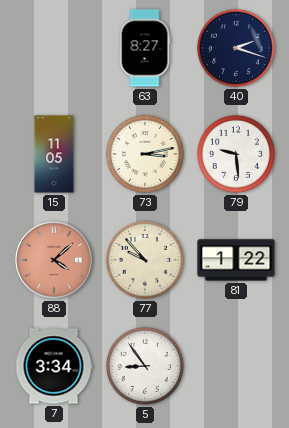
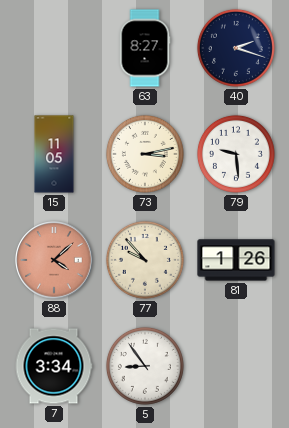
81: 1:22 -> 1:26 (236, 260)
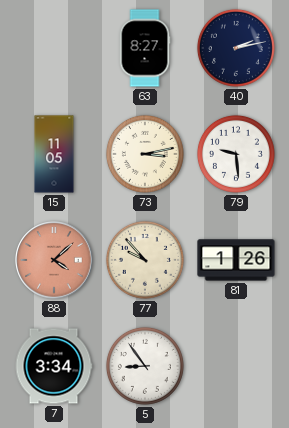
40: 2:18 -> 2:13 (236, 48)
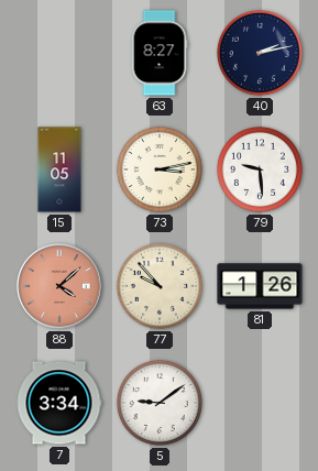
5: 8:54 -> 9:09 (160, 403)
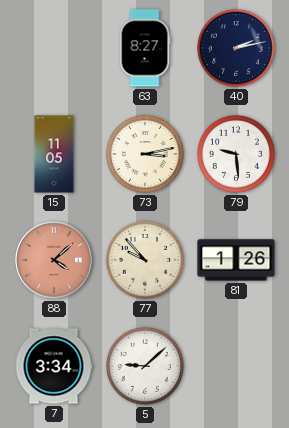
5: 9:09 -> 9:08 (145, 366)
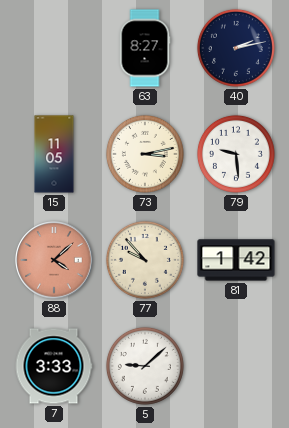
81: 1:26 -> 1:42 (236, 260)
7: 3:34 -> 3:33 (54, 366)
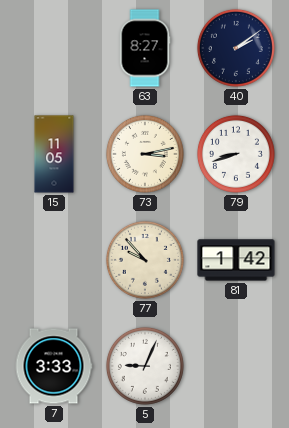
40: 2:13 -> 2:09 (236, 48)
79: 9:29 -> 8:42 (236, 154)
88: 4:08 -> none (54, 260)
5: 9:08 -> 9:04 (145, 366)
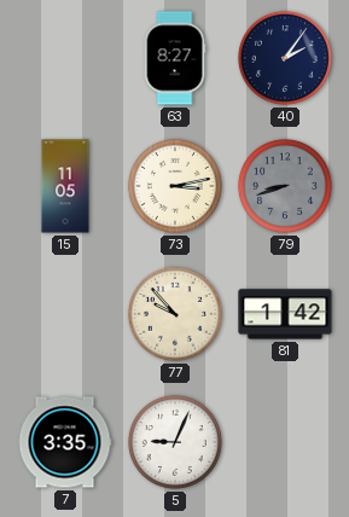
40: 2:09 -> 2:06 (285, 58)
79 dial: white -> grey (285, 186)
7: 3:33 -> 3:35 (65, 442)
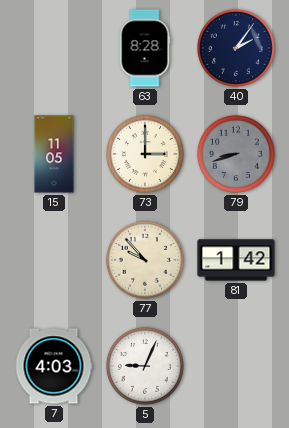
63: 8:27 -> 8:28 (145, 48)
73: 3:13 -> 3:00 (145, 154)
7: 3:35 -> 4:03 (54, 366)
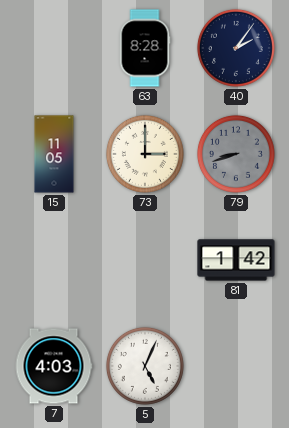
77: 9:53 -> none (145, 260)
5: 9:04 -> 5:04 (145, 366)
